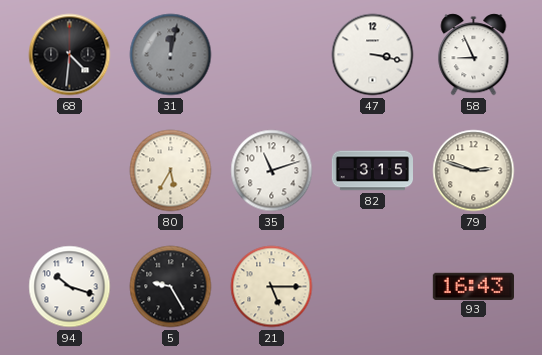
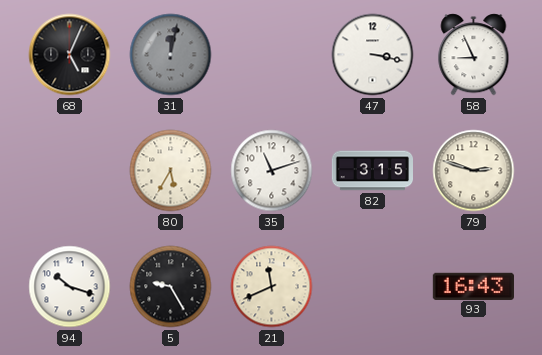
68: 4:31 -> 5:04 (70, 55)
21: 5:15 -> 11:41 (272, 287)
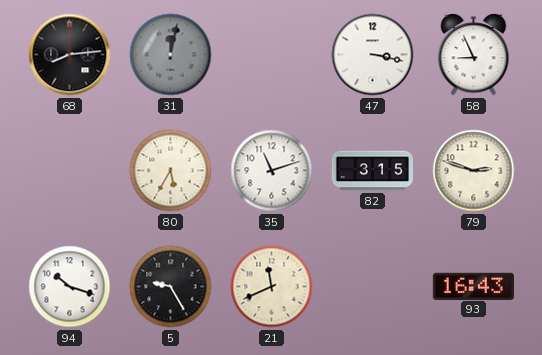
68: 5:04 -> 8:14 (70, 55)
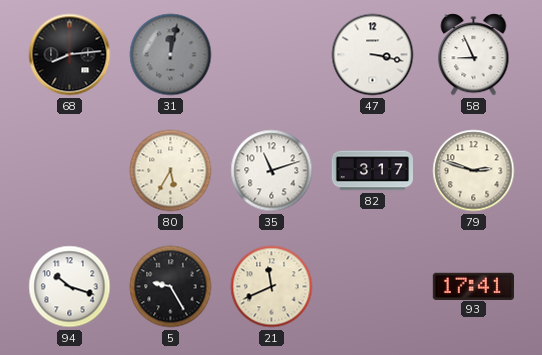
82: 3:15 -> 3:17 (372, 171)
93: 16:43 -> 17:41 (473, 286)
